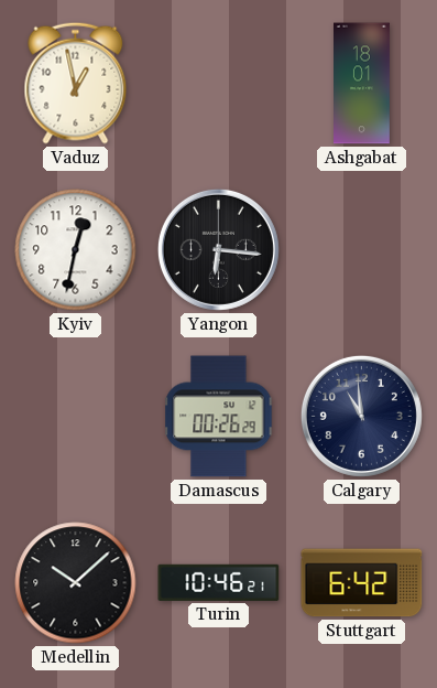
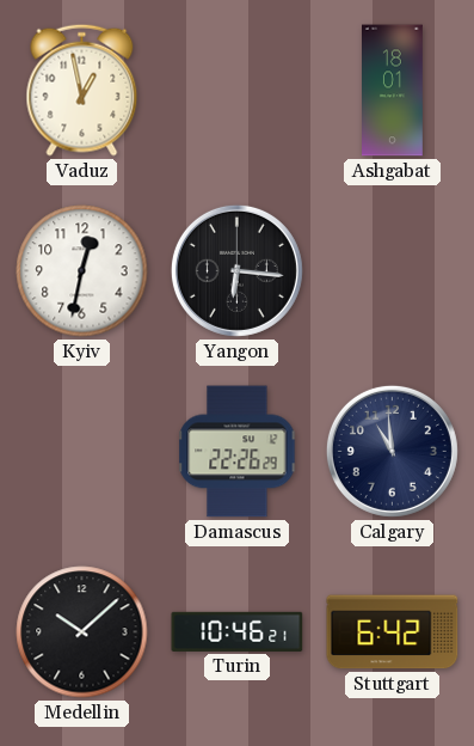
Damascus: 00:26 -> 22:26 (238, 452)
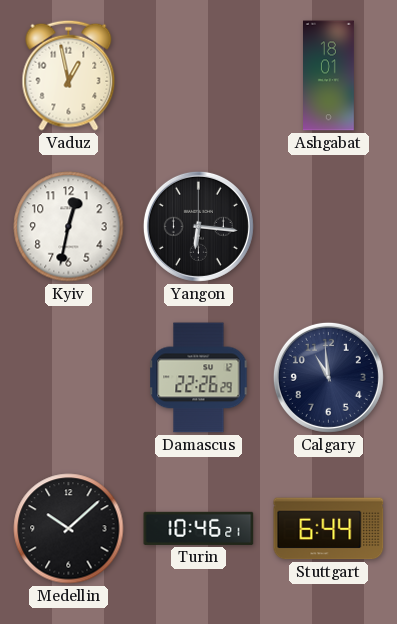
Stuttgart: 6:42 -> 6:44 (329, 529)
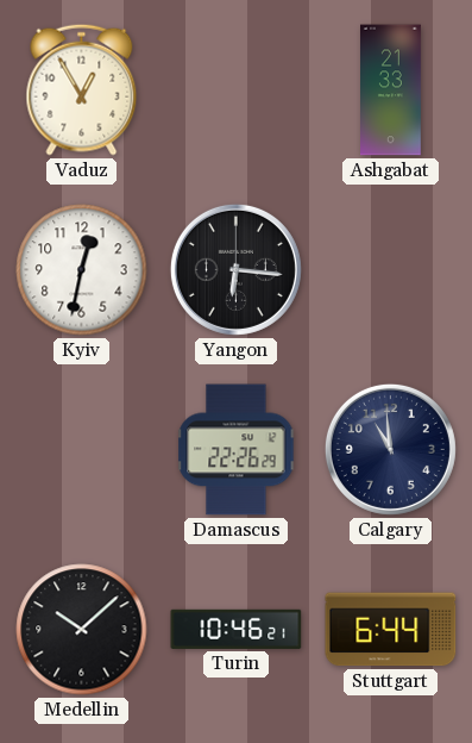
Vaduz: 12:58 -> 12:55 (82, 89)
Ashgabat: 18:01 -> 21:33 (391, 90)
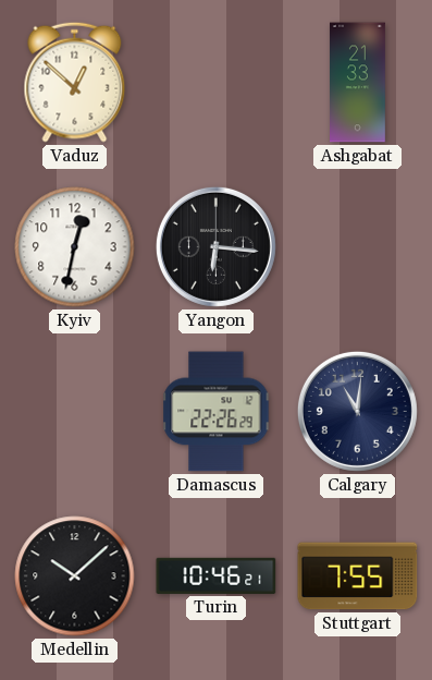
Vaduz: 12:55 -> 12:52 (75, 82)
Calgary: 10:59 -> 11:01 (357, 411)
Stuttgart: 6:44 -> 7:55 (358, 576)
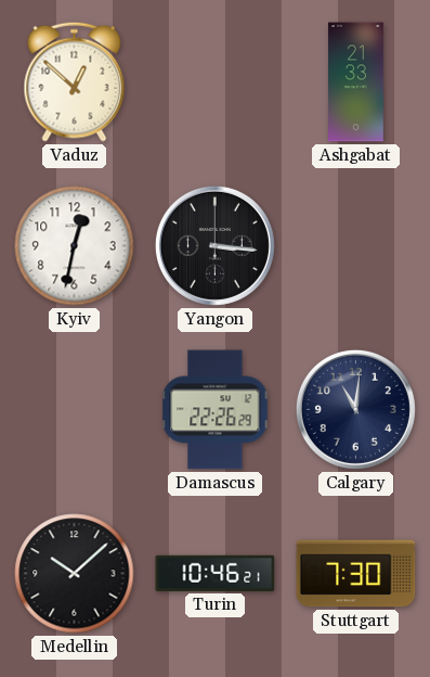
Yangon: 6:16 -> 3:16 (214, 245)
Stuttgart: 7:55 -> 7:30 (356, 574)
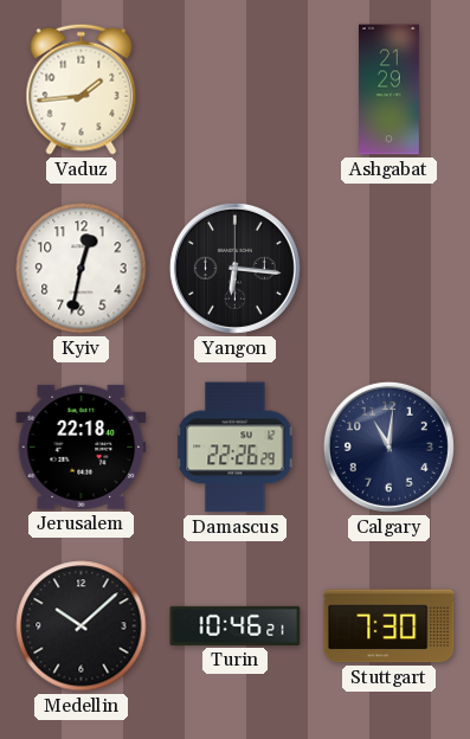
Vaduz: 12:52 -> 1:44 (82, 89)
Ashgabat: 21:33 -> 21:29 (389, 90)
Yangon: 3:16 -> 6:16 (234, 268)
Jerusalem: none -> 22:18 (82, 446)
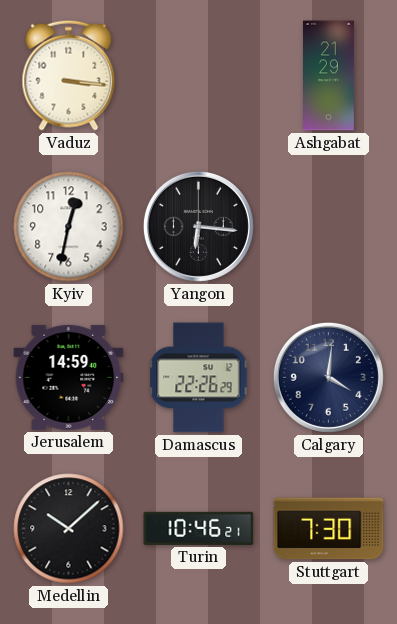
Vaduz: 1:44 -> 3:16 (69, 75)
Jerusalem: 22:18 -> 14:59 (69, 377)
Calgary: 11:01 -> 4:01 (328, 377)
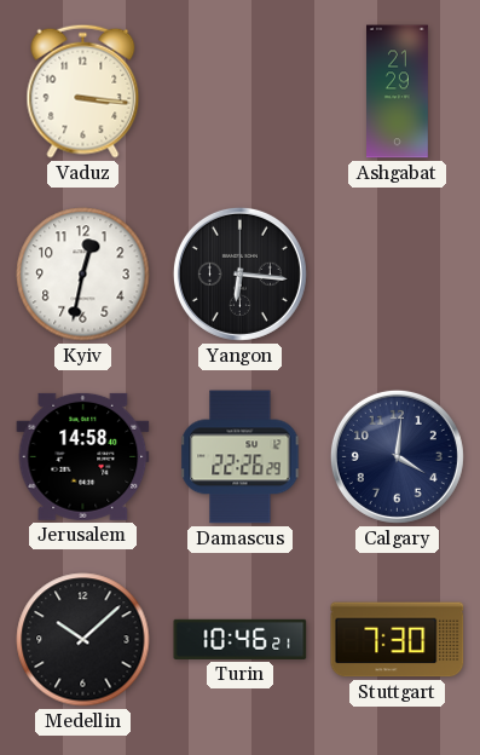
Jerusalem: 14:59 -> 14:58 (83, 456)
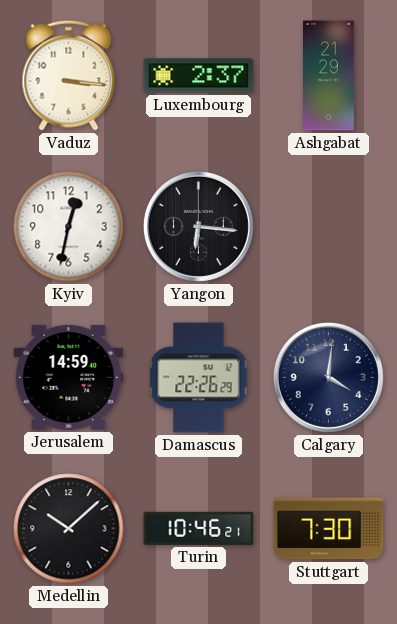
Luxembourg: none -> 2:37 (199, 76)
Jerusalem: 14:58 -> 14:59 (69, 377)
